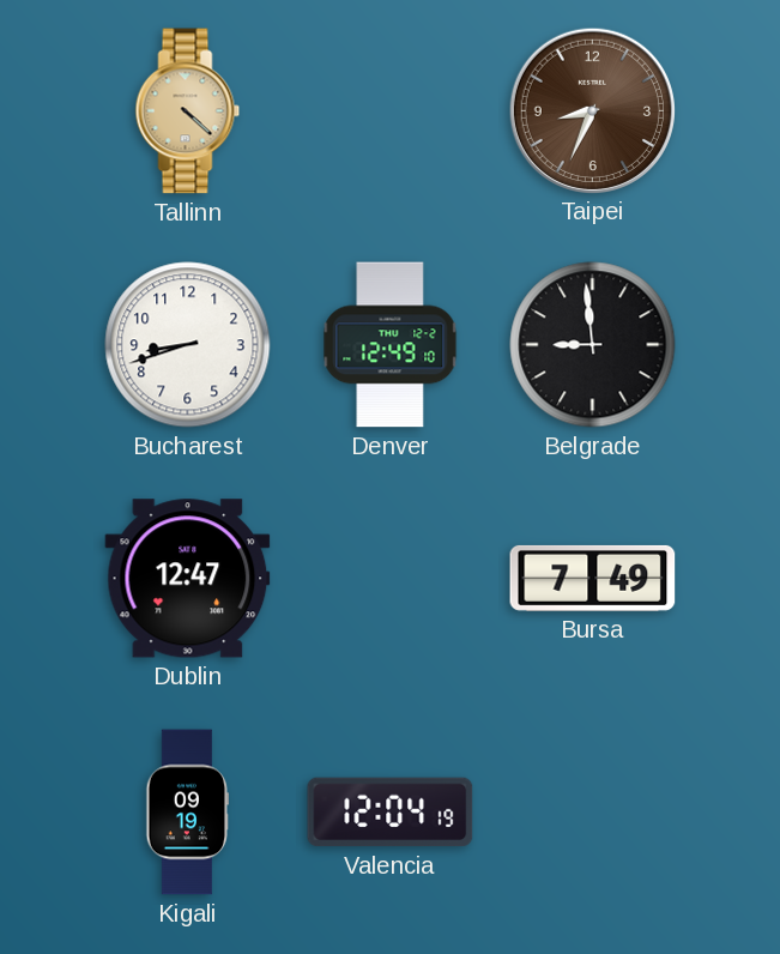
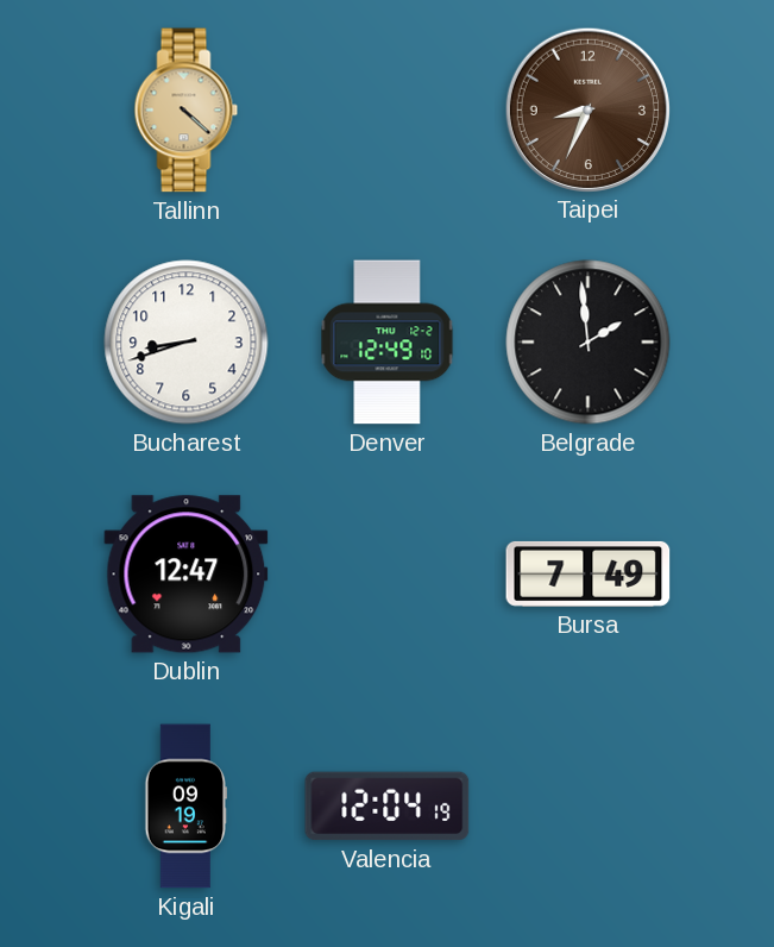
Belgrade: 8:59 -> 1:59 (589, 343)
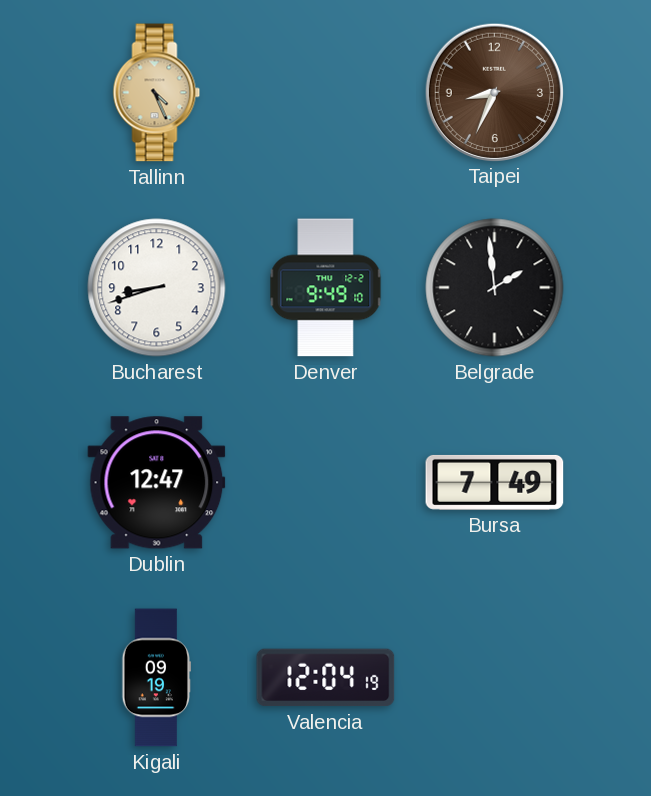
Tallinn: 4:22 -> 4:26 (157, 93)
Denver: 12:49 -> 9:49 (326, 288)
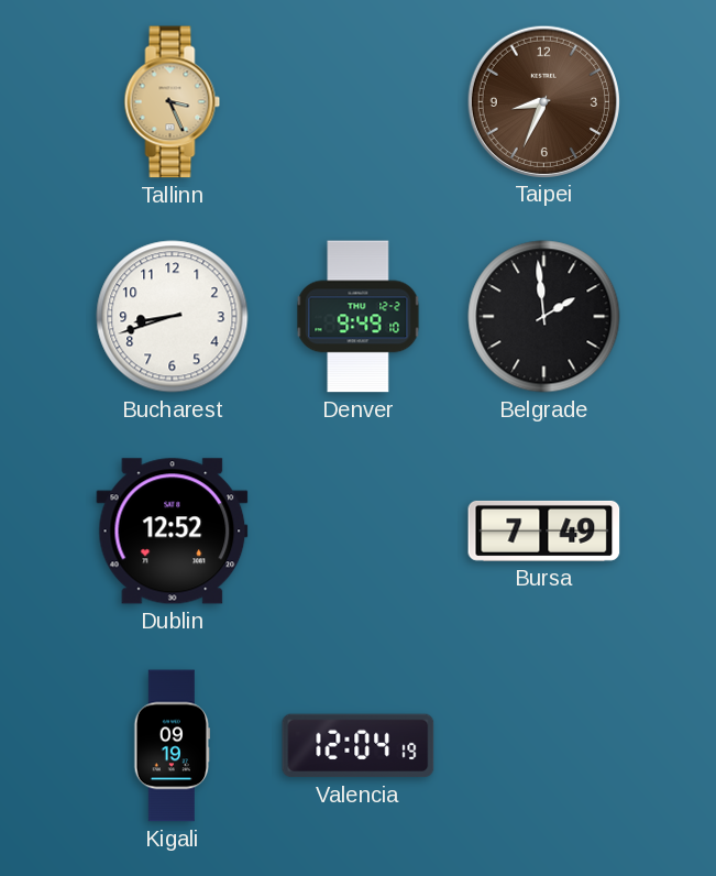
Tallinn: 4:26 -> 3:26 (173, 102)
Dublin: 12:47 -> 12:52 (173, 532)
